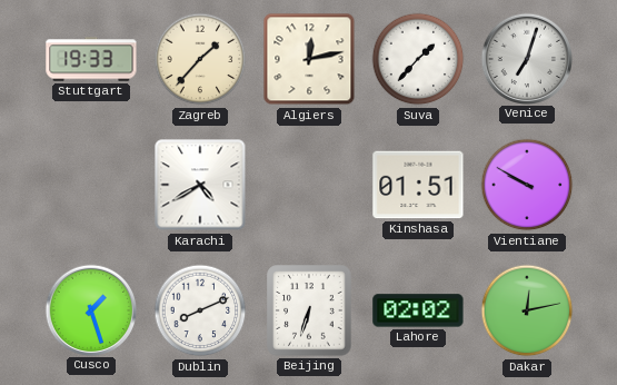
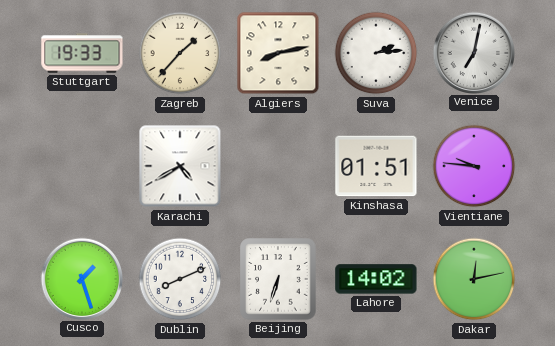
Algiers: 12:13 -> 8:13 (278, 53)
Suva: 1:37 -> 2:14 (376, 53)
Venice: 7:03 -> 7:02 (473, 52)
Vientiane: 9:50 -> 9:46 (474, 166)
Lahore: 02:02 -> 14:02 (376, 279)
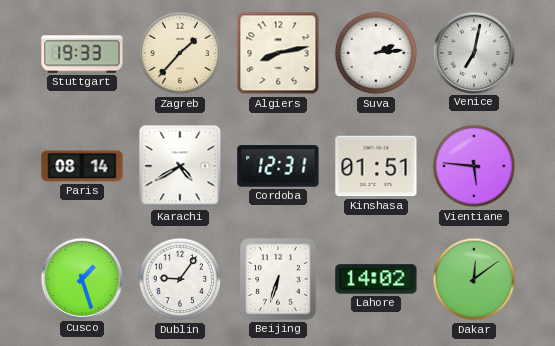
Paris: none -> 08:14 (82, 166)
Cordoba: none -> 12:31 (278, 166)
Vientiane: 9:46 -> 5:46 (474, 166)
Dublin: 8:11 -> 9:06 (180, 279)
Dakar: 12:13 -> 12:09 (474, 279)
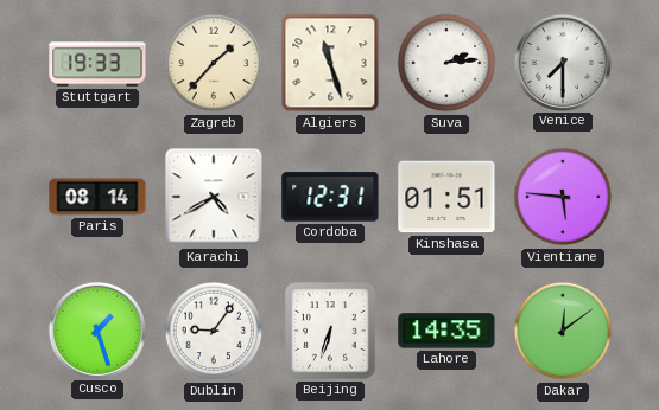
Algiers: 8:13 -> 11:27 (330, 63)
Venice: 7:02 -> 7:30 (562, 62)
Lahore: 14:02 -> 14:35 (446, 331)
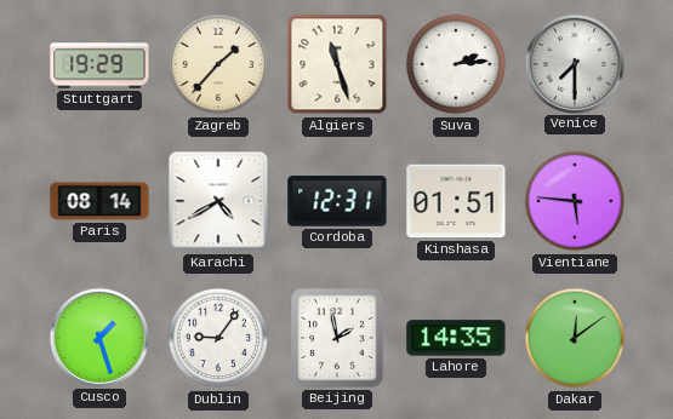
Stuttgart: 19:33 -> 19:29 (99, 64)
Beijing: 6:33 -> 1:58 (337, 338)
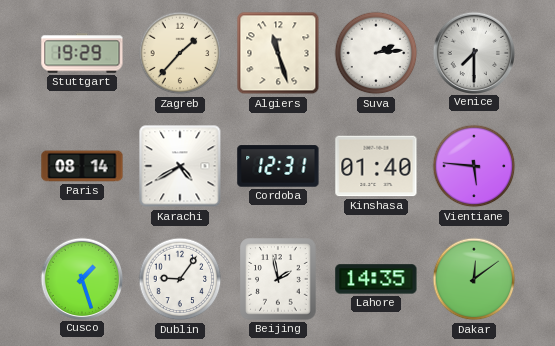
Kinshasa: 01:51 -> 01:40 (376, 166)
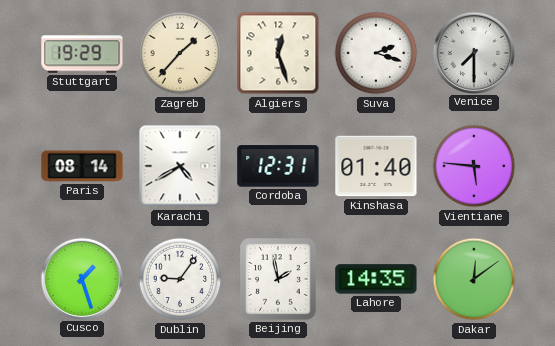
Algiers: 11:27 -> 12:27 (278, 53)
Suva: 2:14 -> 2:18 (376, 53)
